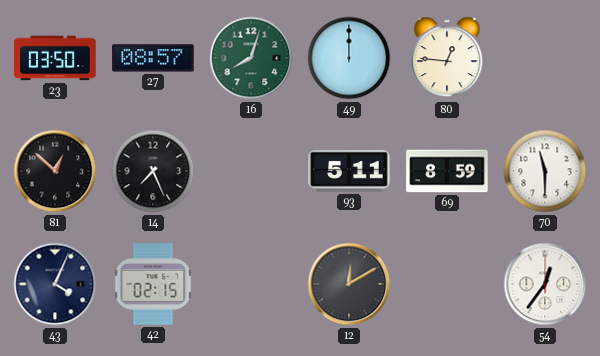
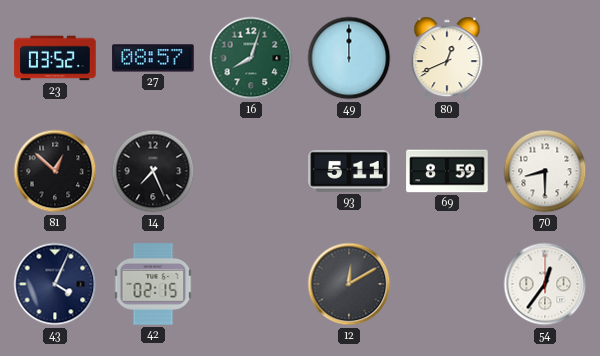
23: 03:50 -> 03:52 (55, 58)
80: 12:46 -> 12:41 (447, 58)
70: 11:30 -> 8:30 (545, 171)
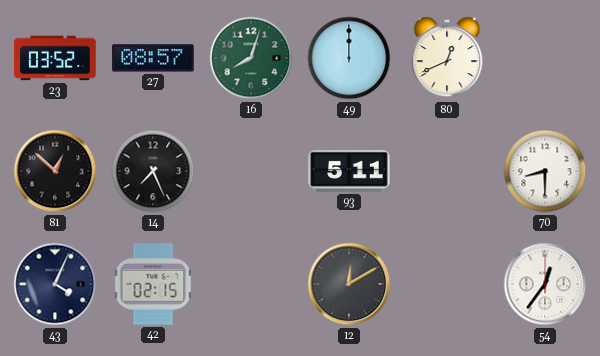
69: 8:59 -> none (447, 171)
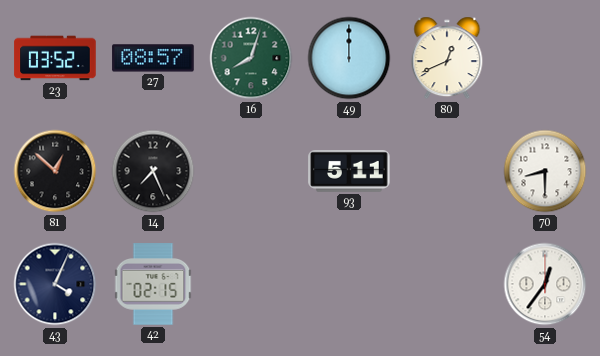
12: 12:10 -> none (349, 284)
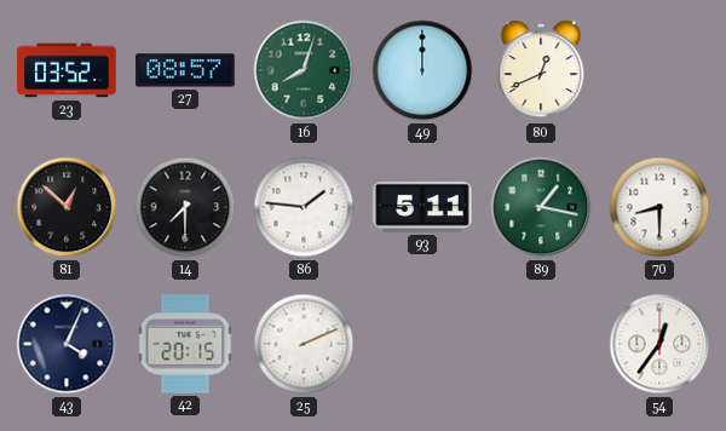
14: 7:26 -> 7:30 (185, 207)
86: none -> 1:46 (304, 207)
89: none -> 1:17 (541, 207)
42: 02:15 -> 20:15 (185, 344)
25: none -> 2:11 (304, 344)
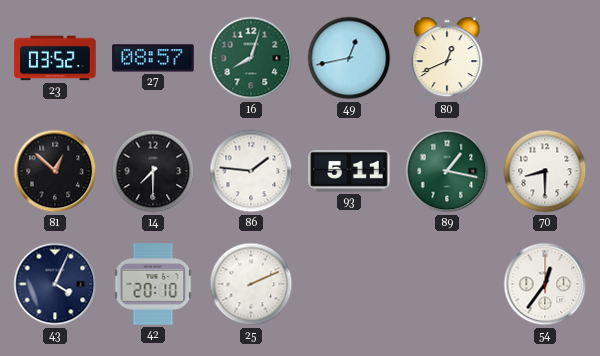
49: 12:00 -> 12:43 (349, 58)
42: 20:15 -> 20:10 (153, 284)
